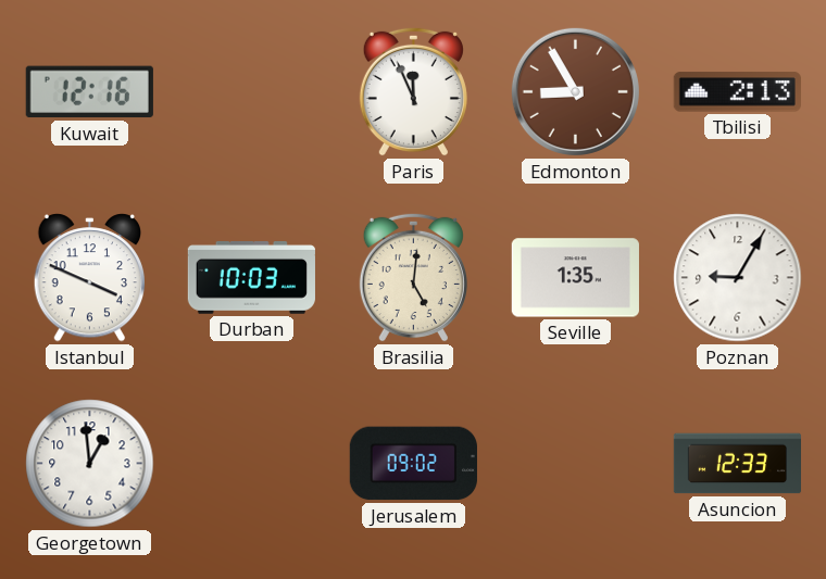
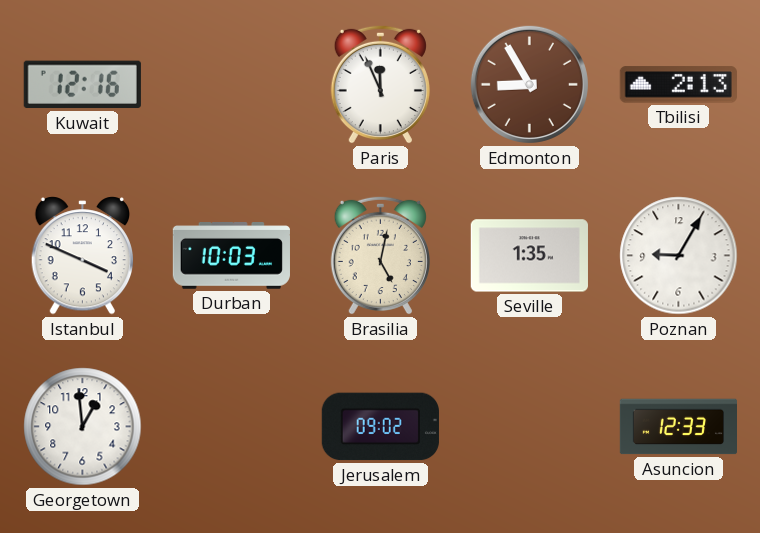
Brasilia: 5:01 -> 5:02 (380, 255)
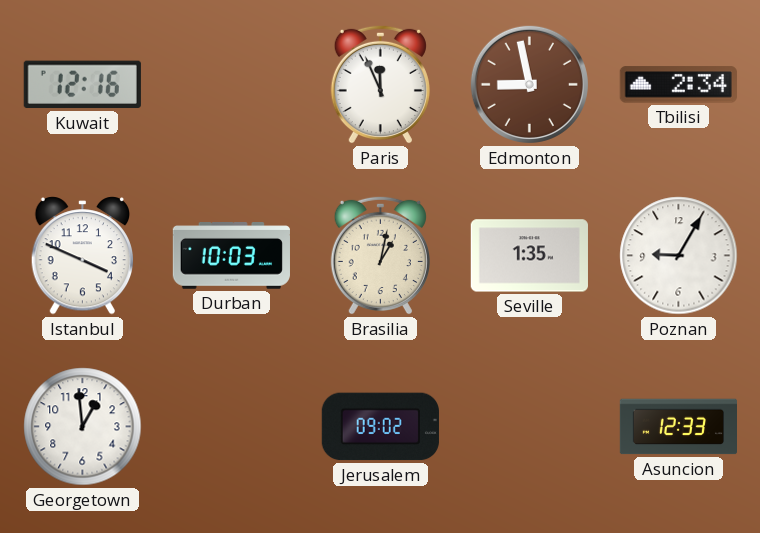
Edmonton: 8:55 -> 8:58 (529, 84)
Tbilisi: 2:13 -> 2:34 (678, 85)
Brasilia: 5:02 -> 1:02 (380, 255)
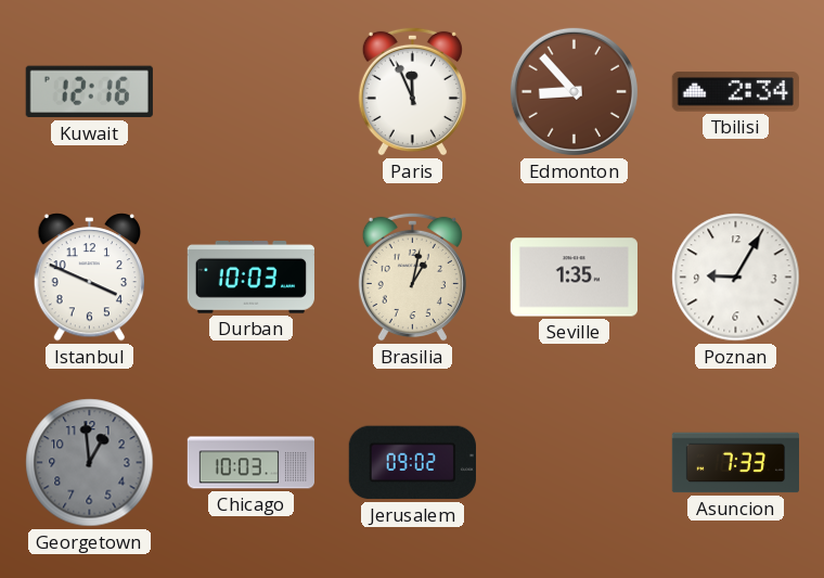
Edmonton: 8:58 -> 8:53 (574, 91)
Georgetown dial: white -> grey (90, 463)
Chicago: none -> 10:03 (250, 463)
Asuncion: 12:33 -> 7:33 (735, 463)
